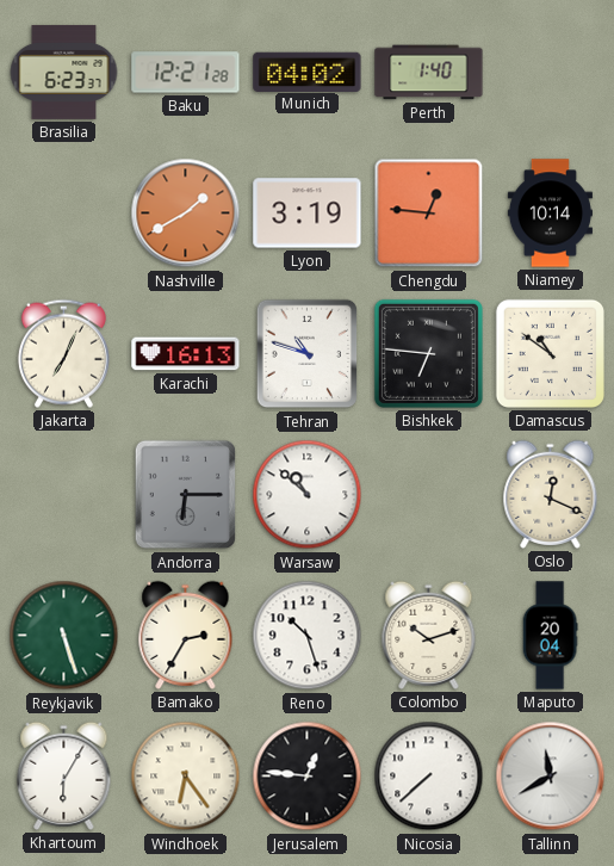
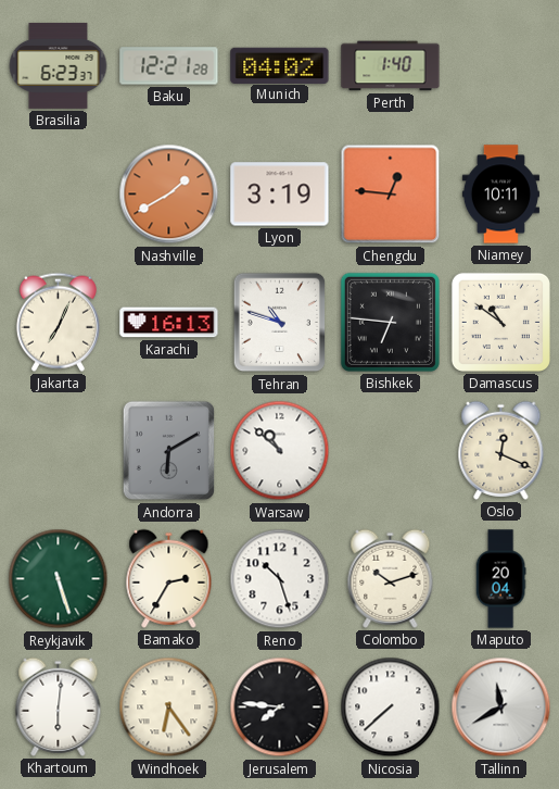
Niamey: 10:14 -> 10:11 (500, 195)
Andorra: 6:15 -> 6:10 (169, 451)
Khartoum: 6:05 -> 6:01 (59, 706)
Jerusalem: 12:46 -> 7:46 (280, 707)
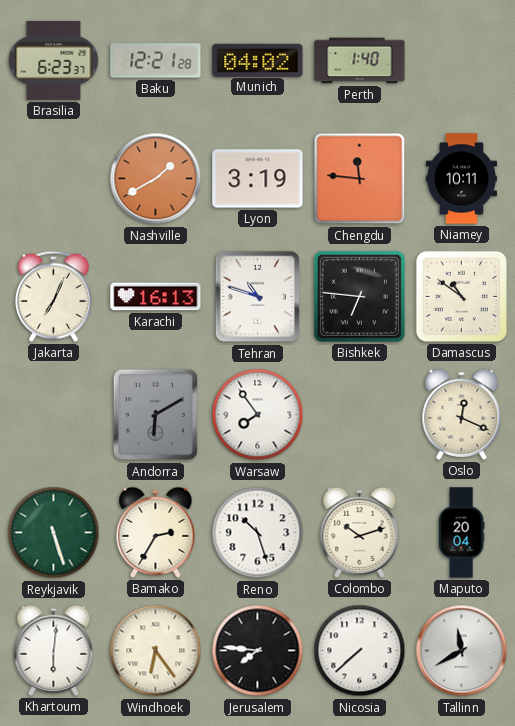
Chengdu: 12:46 -> 11:46 (360, 179)
Warsaw: 10:52 -> 7:54 (258, 415)
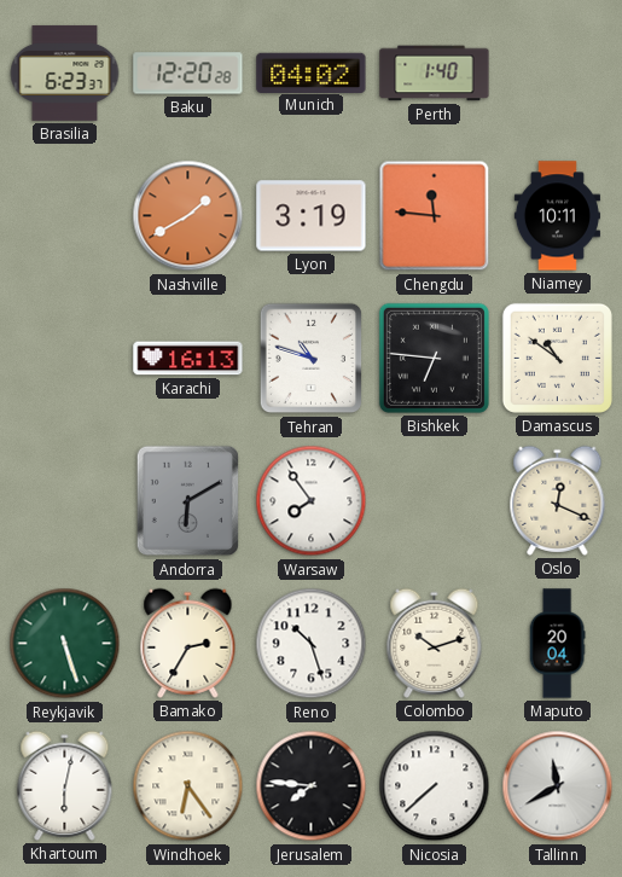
Baku: 12:21 -> 12:20 (188, 74)
Jakarta: 7:04 -> none (53, 296)
Khartoum: 6:01 -> 6:02 (65, 785)
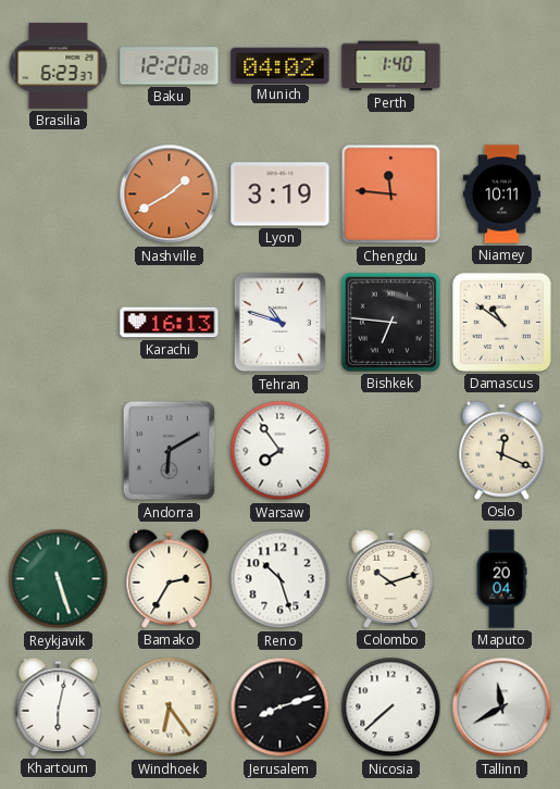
Jerusalem: 7:46 -> 8:12 (281, 707)
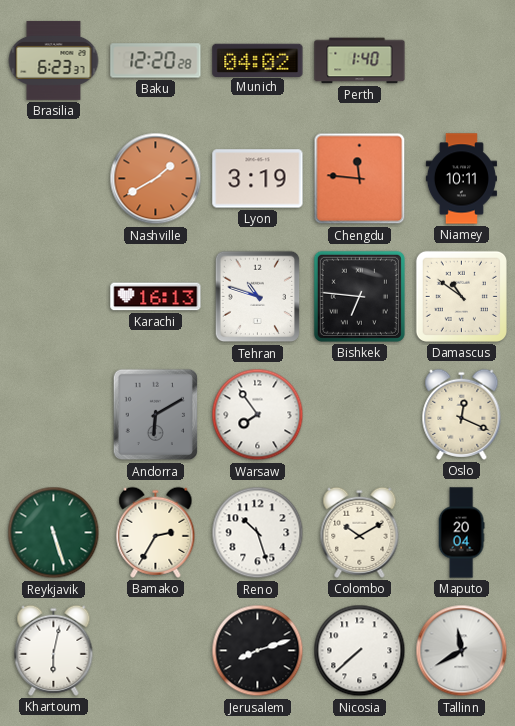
Colombo: 10:12 -> 10:10 (360, 532)
Windhoek: 6:24 -> none (170, 707)
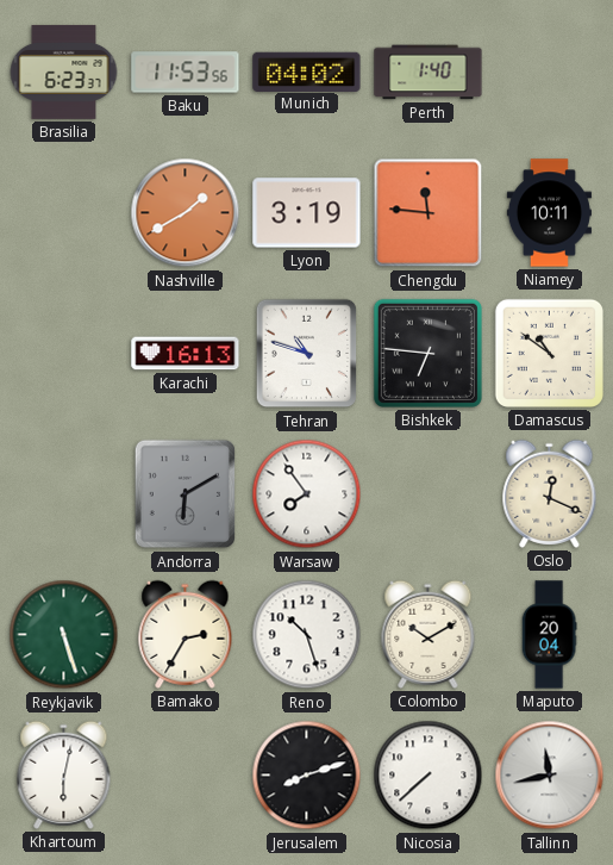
Baku: 12:20 -> 11:53 (186, 73)
Tallinn: 11:40 -> 11:43 (550, 776)
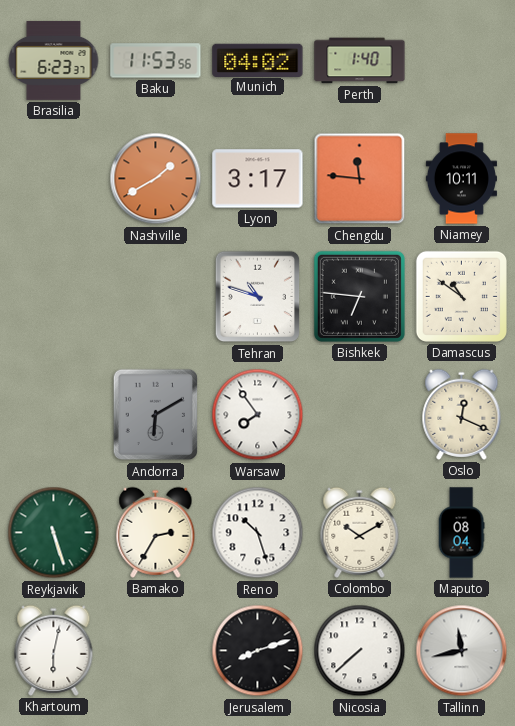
Lyon: 3:19 -> 3:17 (258, 179)
Karachi: 16:13 -> none (186, 354)
Maputo: 20:04 -> 08:04 (461, 533)
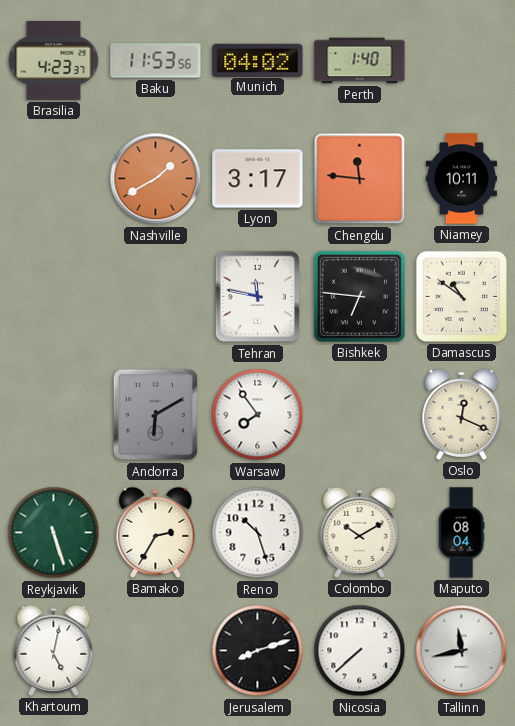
Brasilia: 6:23 -> 4:23 (54, 60)
Tehran: 10:48 -> 11:47 (258, 297)
Khartoum: 6:02 -> 5:02 (54, 650)
